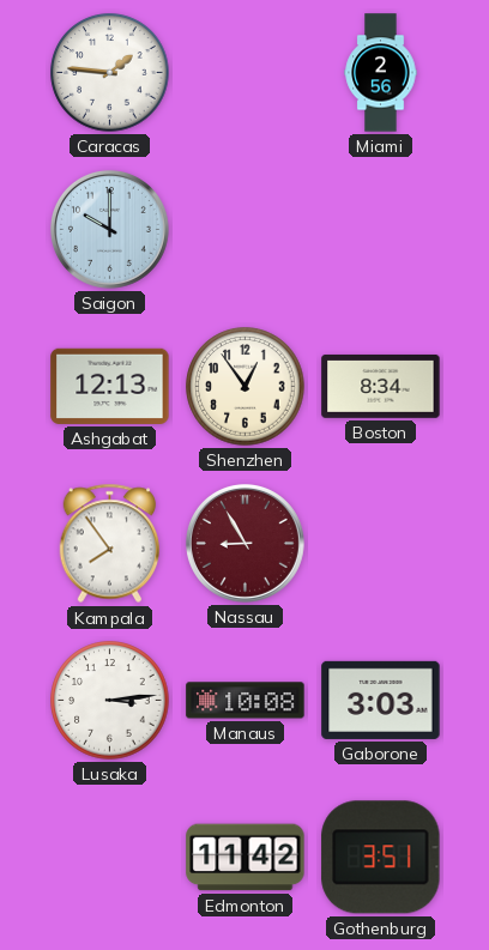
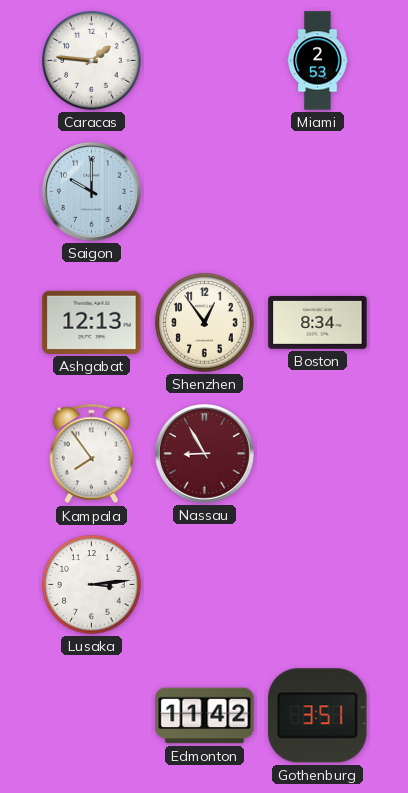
Miami: 2:56 -> 2:53 (318, 61)
Manaus: 10:08 -> none (246, 701)
Gaborone: 3:03 -> none (381, 700)
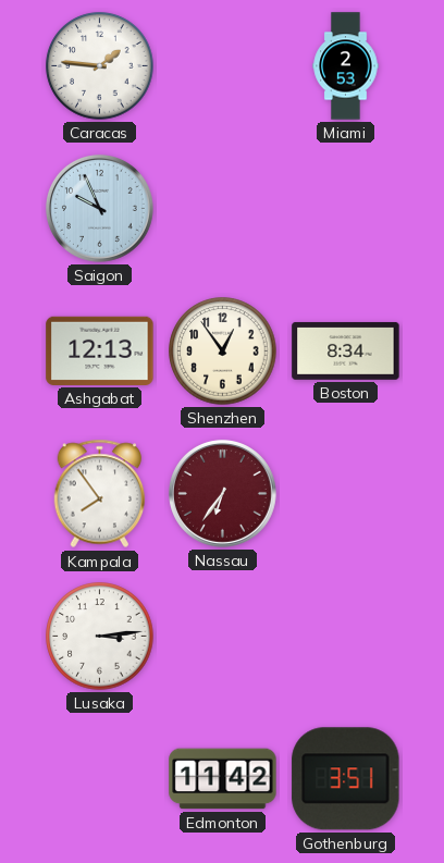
Saigon: 10:00 -> 9:56 (99, 208)
Nassau: 8:55 -> 6:36 (222, 493)
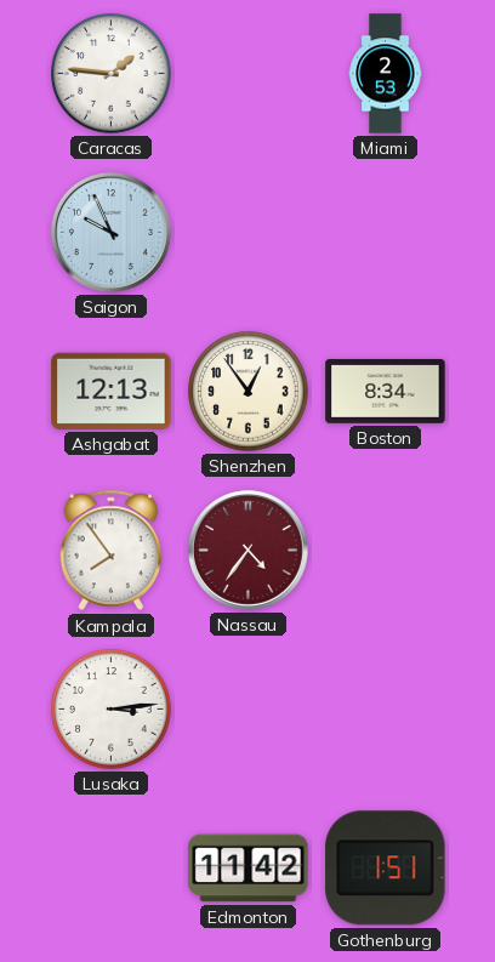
Nassau: 6:36 -> 4:36 (247, 550)
Gothenburg: 3:51 -> 1:51 (386, 869)
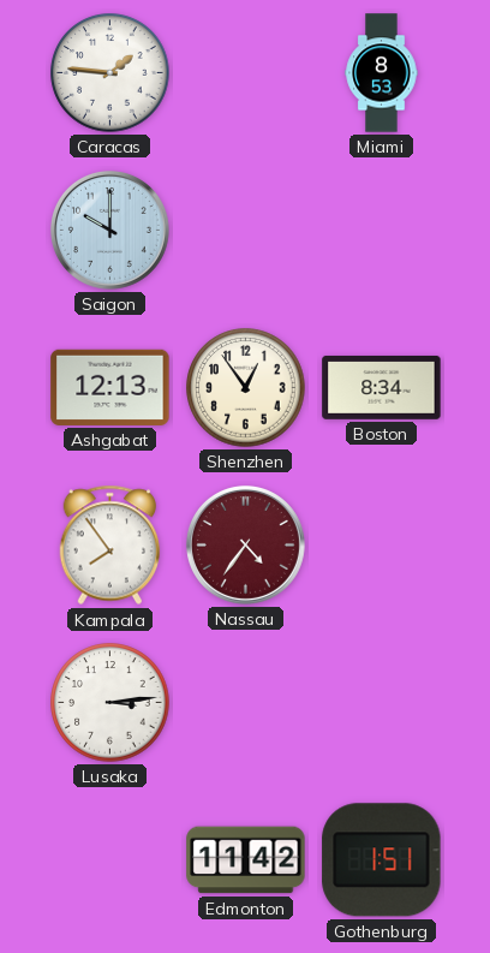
Miami: 2:53 -> 8:53 (382, 73)
Saigon: 9:56 -> 10:00 (109, 230)
